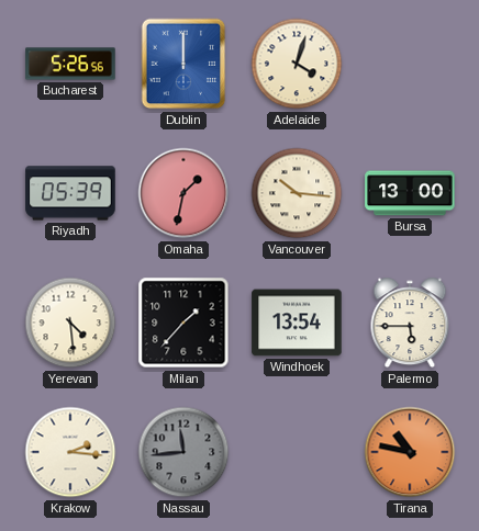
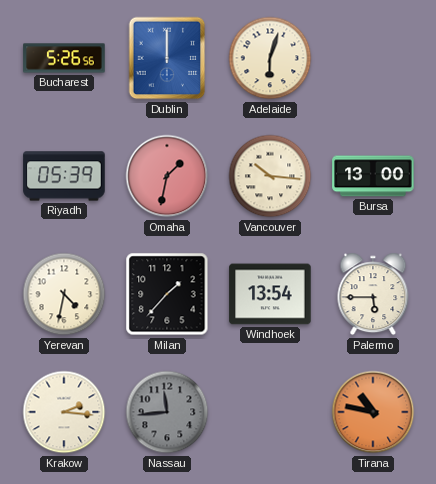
Adelaide: 4:03 -> 6:03 (270, 58)
Yerevan: 4:29 -> 4:32 (64, 294)
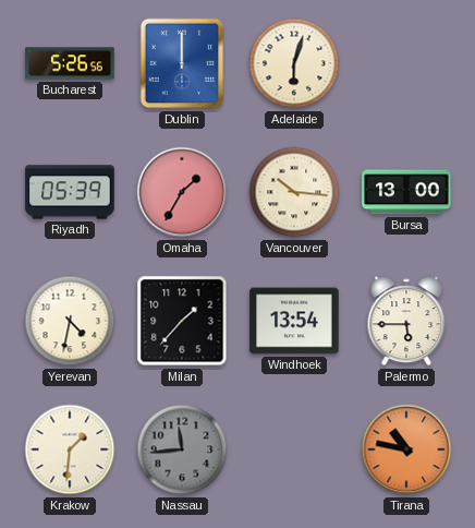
Omaha: 1:32 -> 1:35 (182, 192)
Krakow: 2:16 -> 1:31 (70, 449)
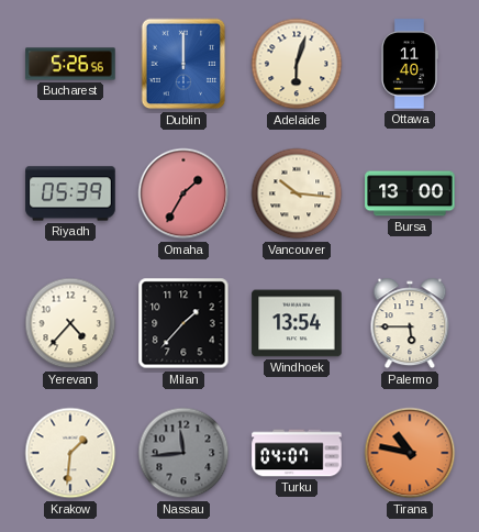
Ottawa: none -> 11:40 (409, 64)
Yerevan: 4:32 -> 4:37 (70, 323)
Turku: none -> 04:07 (297, 453)
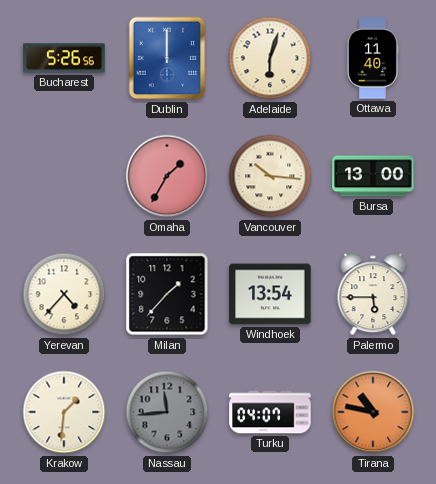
Riyadh: 05:39 -> none (70, 193)
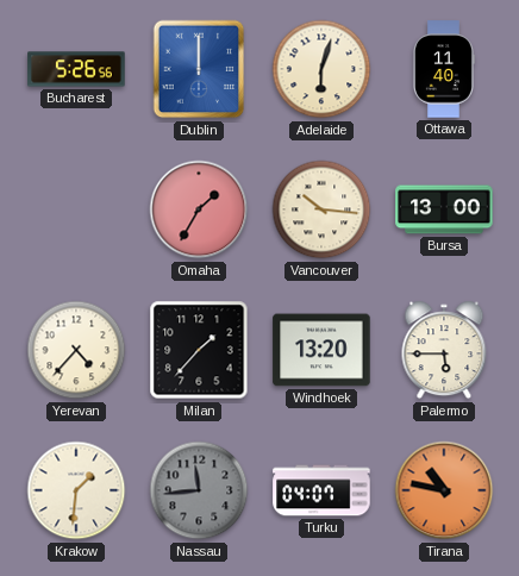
Windhoek: 13:54 -> 13:20 (321, 350)
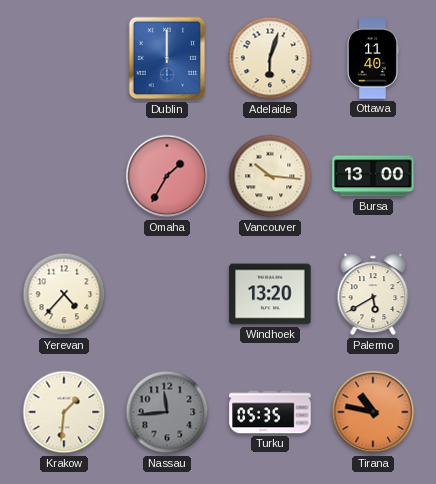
Bucharest: 5:26 -> none (76, 69)
Milan: 1:37 -> none (199, 350)
Palermo: 5:45 -> 5:40 (373, 294)
Turku: 04:07 -> 05:35 (270, 412)
